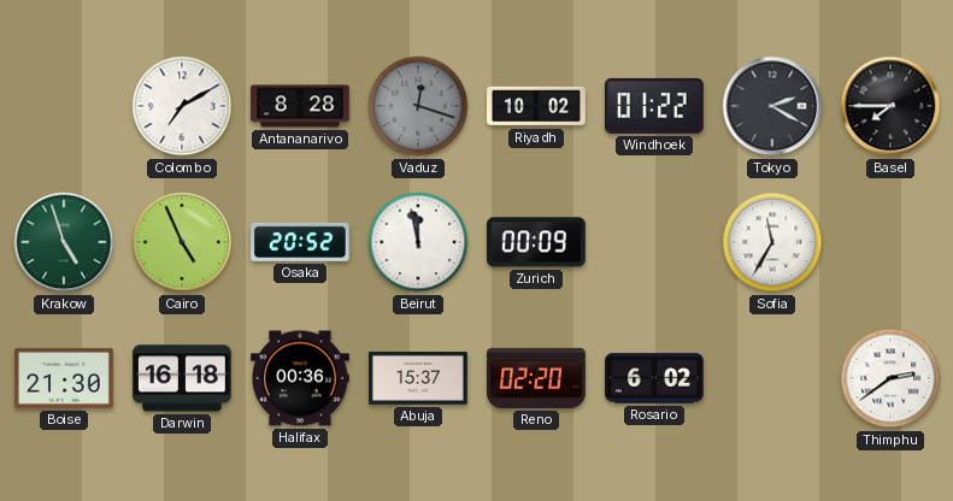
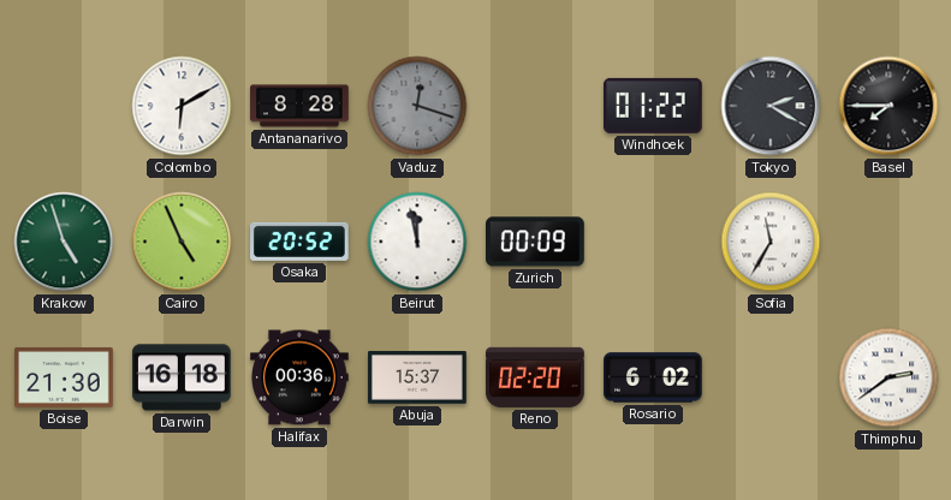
Colombo: 7:10 -> 6:10 (182, 106)
Riyadh: 10:02 -> none (537, 106)
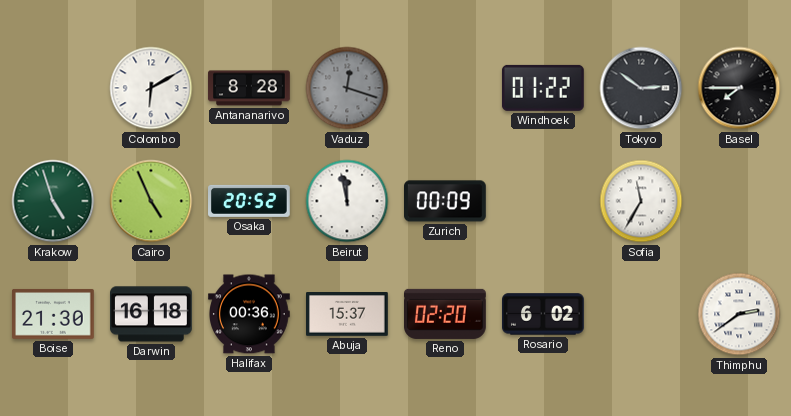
Tokyo: 2:20 -> 2:51 (641, 88)
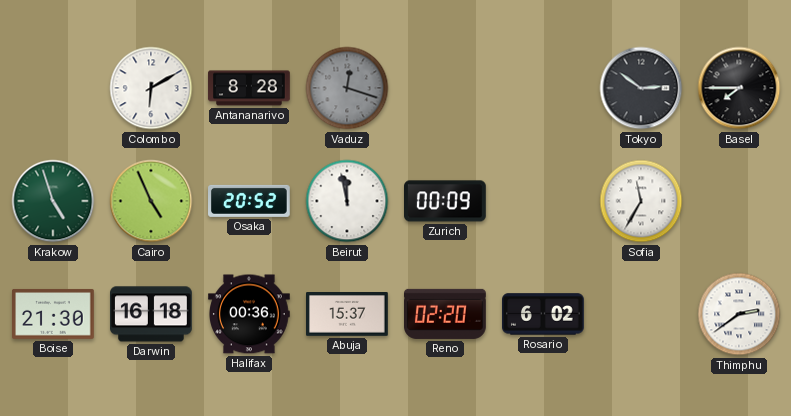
Windhoek: 01:22 -> none (543, 88)
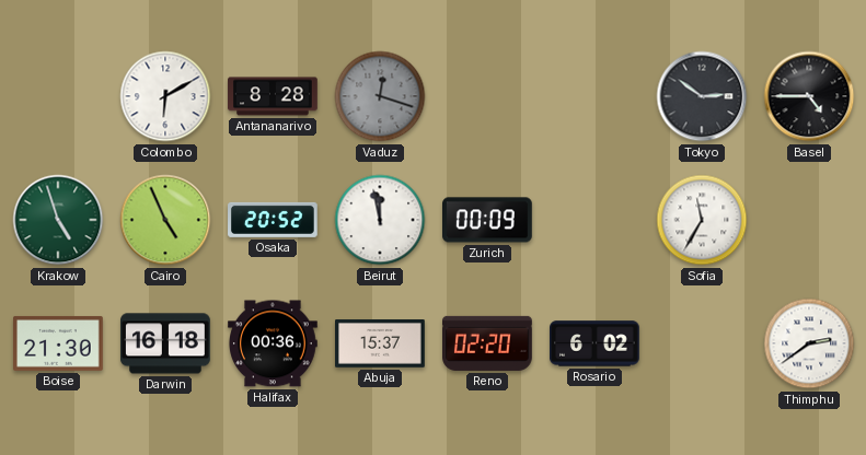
Basel: 7:45 -> 4:45 (809, 96)
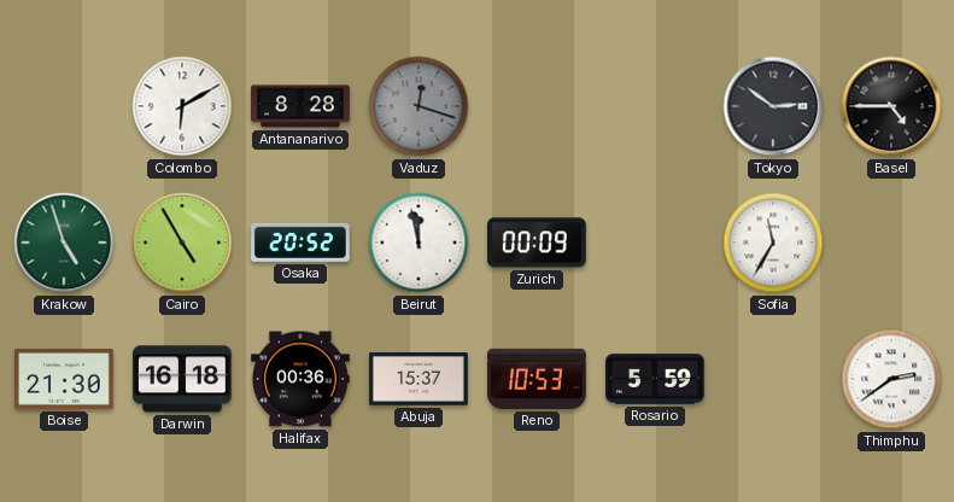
Cairo: 4:56 -> 4:55 (182, 243)
Reno: 02:20 -> 10:53 (538, 379)
Rosario: 6:02 -> 5:59 (656, 379)
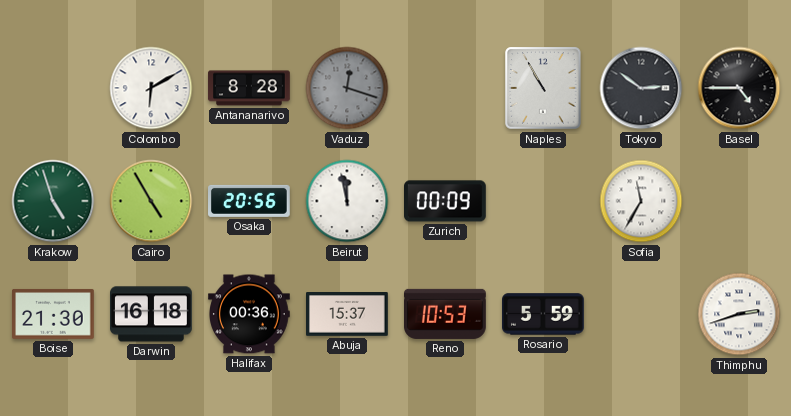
Naples: none -> 10:55 (543, 88)
Osaka: 20:52 -> 20:56 (250, 201)
Thimphu: 2:39 -> 2:42 (739, 314)
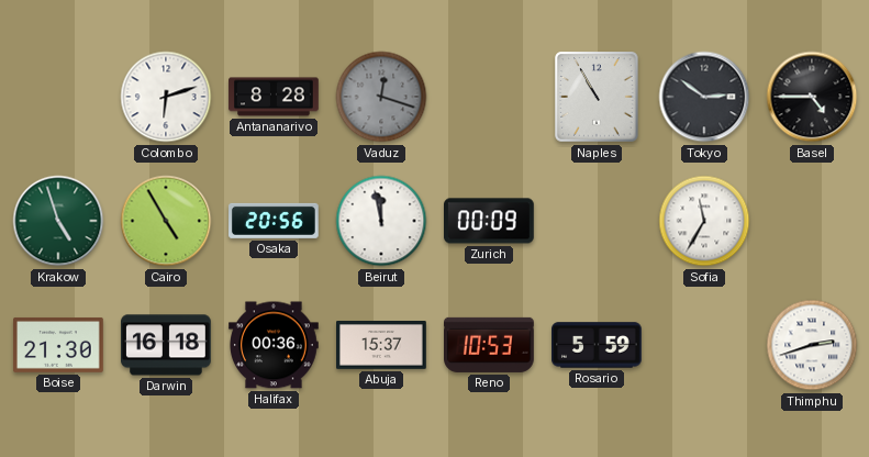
Colombo: 6:10 -> 6:12 (166, 97)
